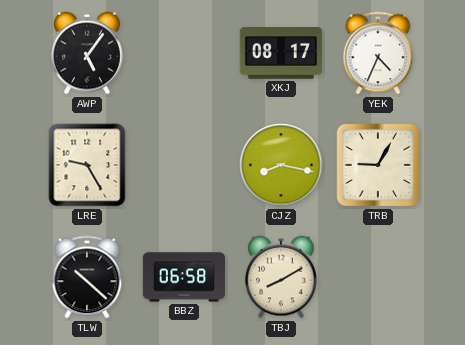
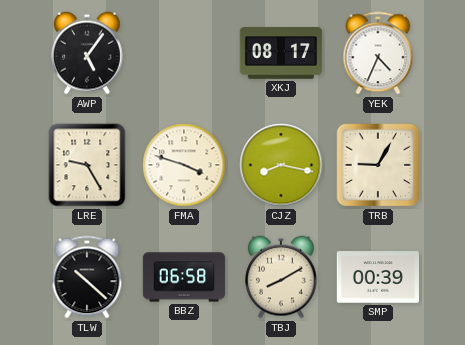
FMA: none -> 3:48 (184, 165)
SMP: none -> 00:39 (377, 277)
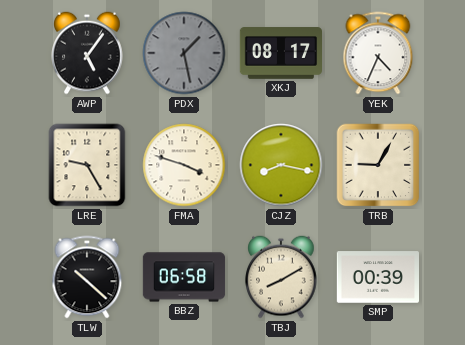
PDX: none -> 1:28 (184, 53)
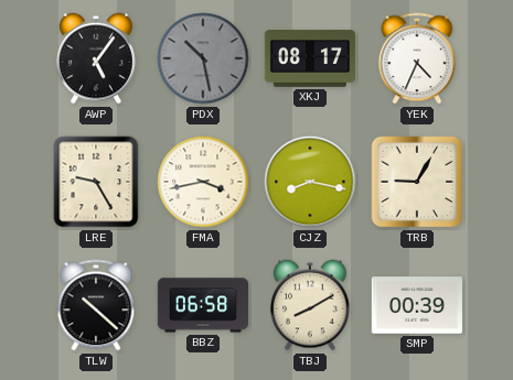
PDX: 1:28 -> 10:28 (203, 58)
FMA: 3:48 -> 3:43 (203, 182)
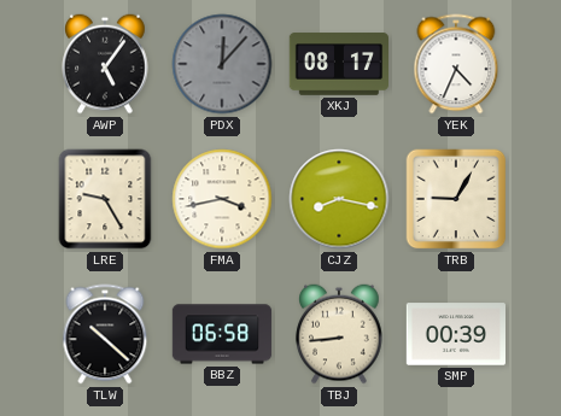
PDX: 10:28 -> 12:07 (222, 64)
TBJ: 8:10 -> 8:44 (339, 334)
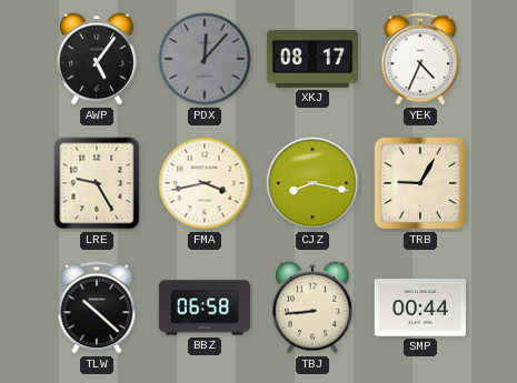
SMP: 00:39 -> 00:44 (419, 308)
